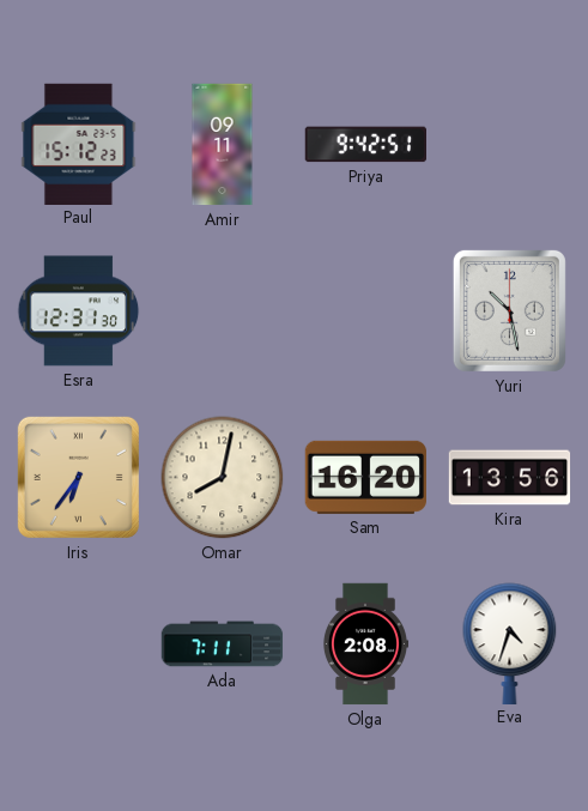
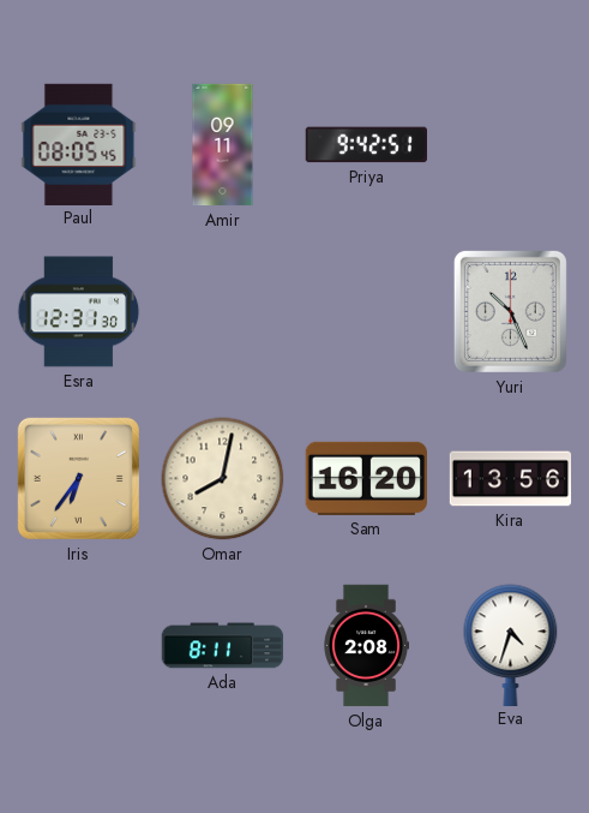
Paul: 15:12 -> 08:05 (79, 144)
Yuri: 10:28 -> 10:26 (510, 311)
Ada: 7:11 -> 8:11 (223, 646)
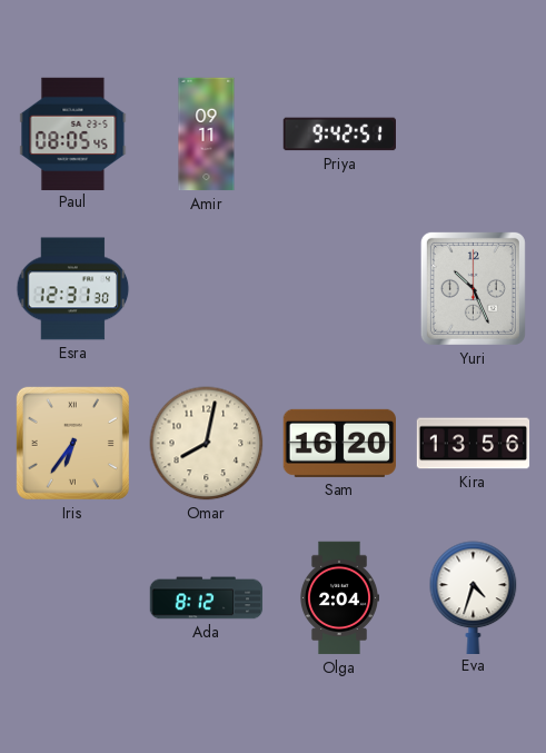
Ada: 8:11 -> 8:12 (207, 598)
Olga: 2:08 -> 2:04 (338, 598)
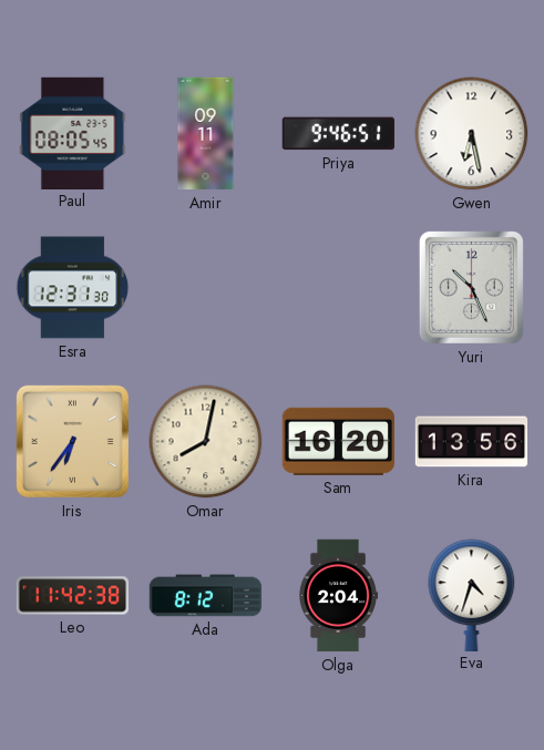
Priya: 9:42 -> 9:46 (338, 134)
Gwen: none -> 6:28 (472, 134)
Leo: none -> 11:42 (73, 596)
